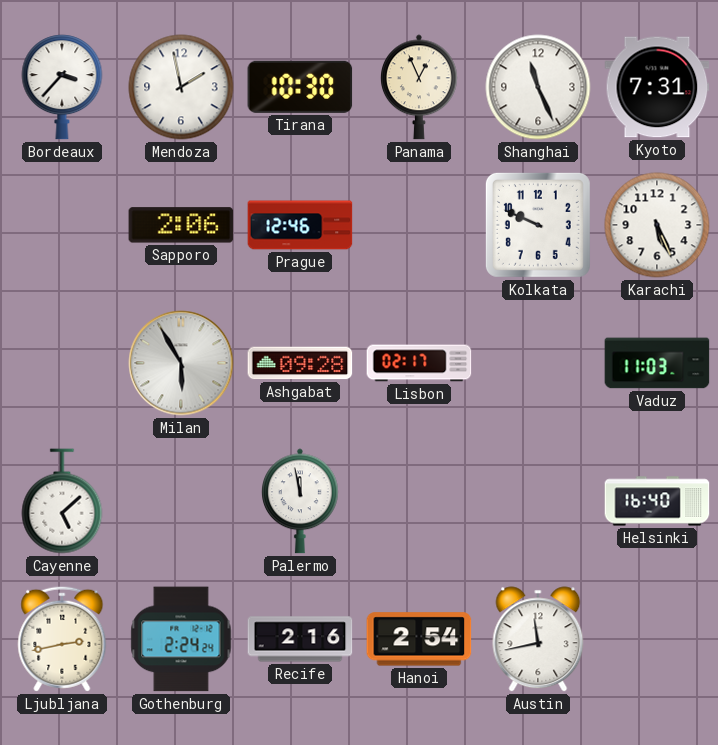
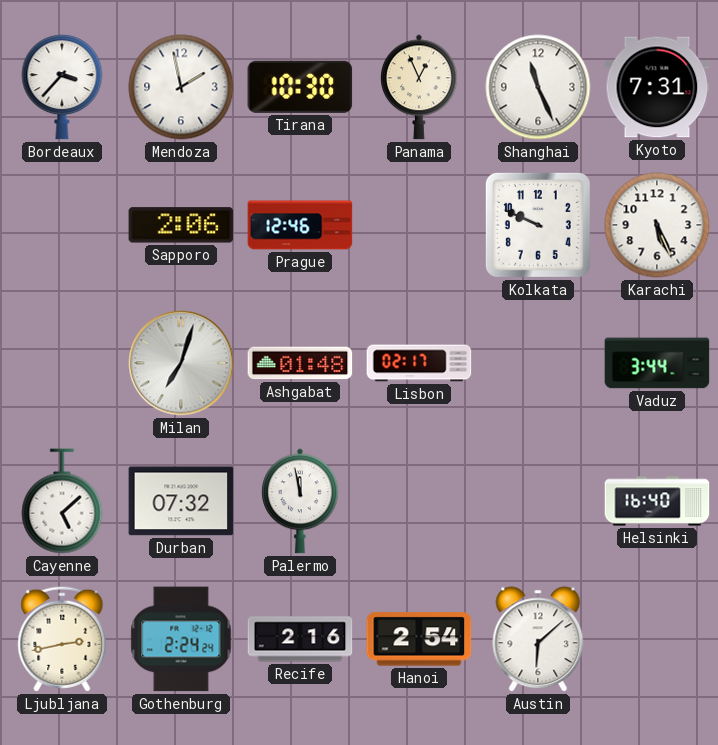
Milan: 5:55 -> 7:03 (181, 363)
Ashgabat: 09:28 -> 01:48 (300, 363)
Vaduz: 11:03 -> 3:44 (657, 363)
Durban: none -> 07:32 (181, 501)
Austin: 11:43 -> 6:08 (538, 639)
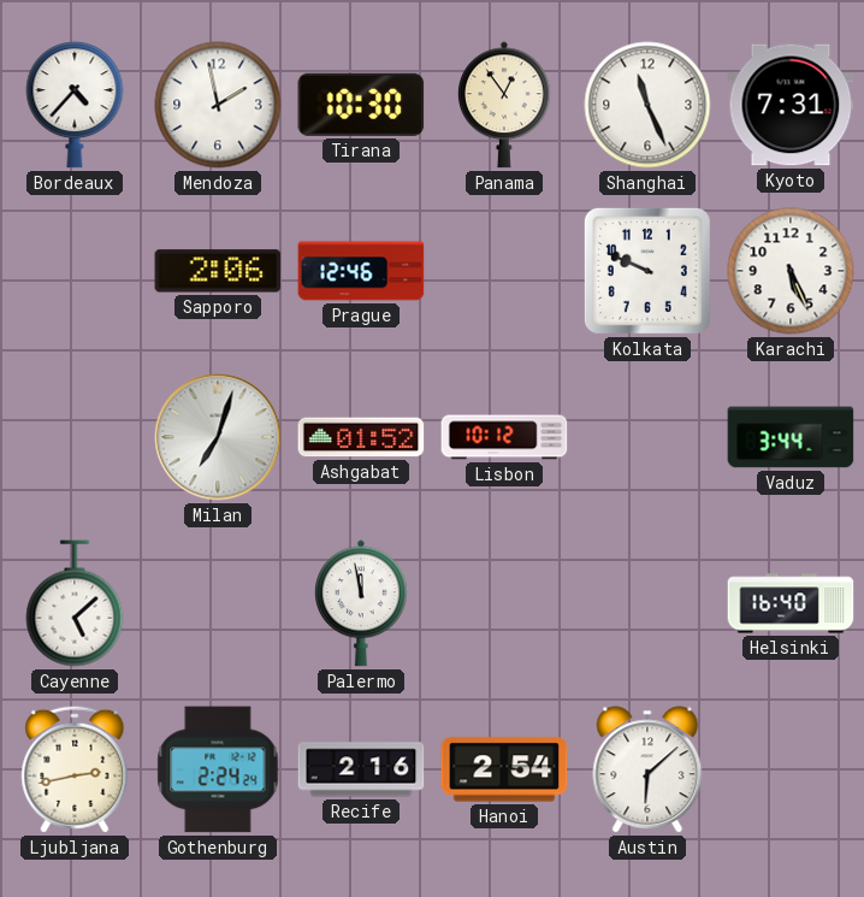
Bordeaux: 3:37 -> 4:37 (75, 105)
Panama: 12:56 -> 12:54 (505, 105)
Ashgabat: 01:48 -> 01:52 (361, 437)
Lisbon: 02:17 -> 10:12 (504, 437)
Durban: 07:32 -> none (181, 501)
